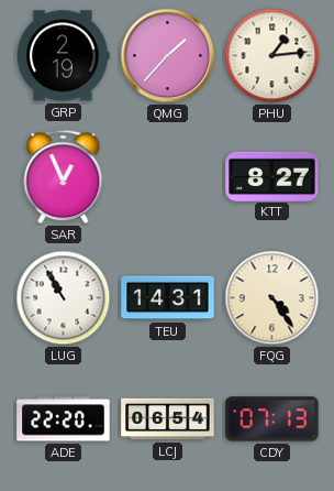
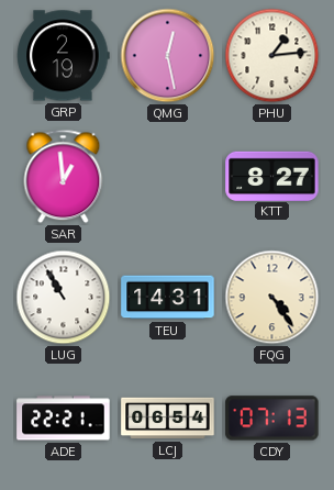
QMG: 1:37 -> 12:28 (168, 56)
SAR: 12:56 -> 12:59 (64, 177)
ADE: 22:20 -> 22:21 (64, 419)
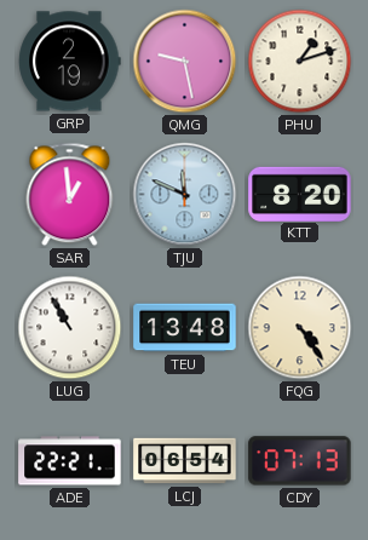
QMG: 12:28 -> 9:28 (185, 62)
PHU: 1:14 -> 1:12 (300, 62)
TJU: none -> 11:49 (185, 195)
KTT: 8:27 -> 8:20 (300, 194)
TEU: 14:31 -> 13:48 (185, 328)
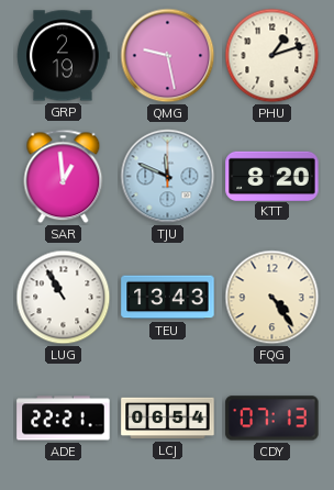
TEU: 13:48 -> 13:43 (168, 298)
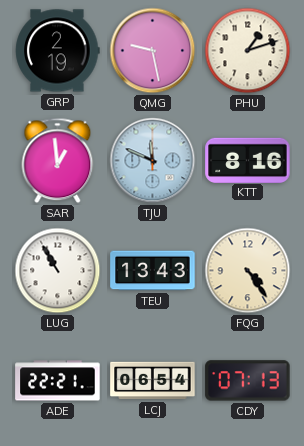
KTT: 8:20 -> 8:16 (248, 160)
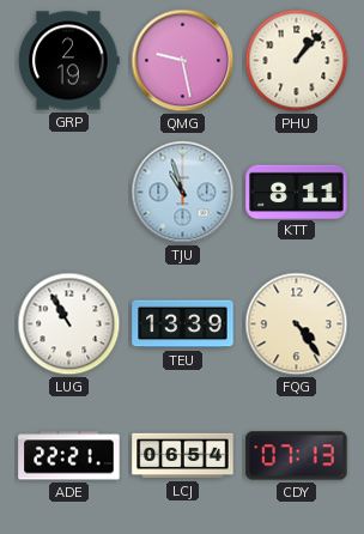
PHU: 1:12 -> 1:07 (297, 61)
SAR: 12:59 -> none (58, 161)
TJU: 11:49 -> 10:57 (183, 193)
KTT: 8:16 -> 8:11 (297, 192)
TEU: 13:43 -> 13:39 (183, 324)
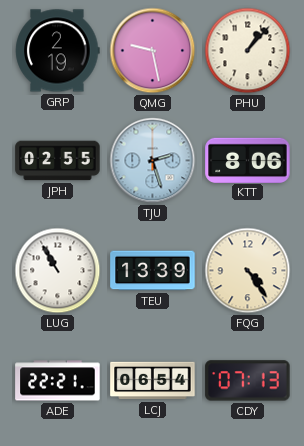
JPH: none -> 02:55 (58, 161)
TJU: 10:57 -> 2:27 (153, 161)
KTT: 8:11 -> 8:06 (248, 160)
